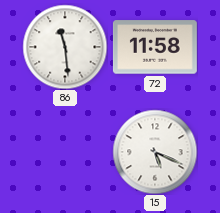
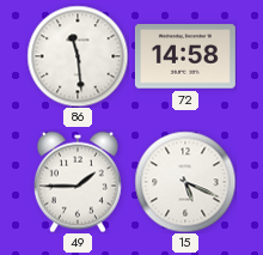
72: 11:58 -> 14:58 (185, 56)
49: none -> 1:45 (78, 182)
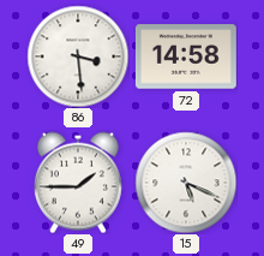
86: 11:29 -> 3:29 (78, 56)
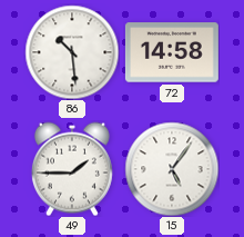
86: 3:29 -> 10:29 (72, 52)
15: 5:19 -> 5:06 (172, 169)
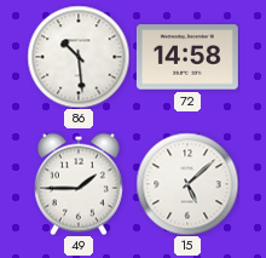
15: 5:06 -> 5:08 (187, 184)
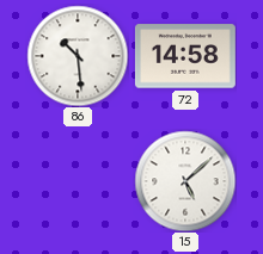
49: 1:45 -> none (79, 184)
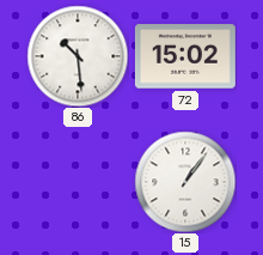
72: 14:58 -> 15:02 (185, 56)
15: 5:08 -> 1:06 (185, 182)
